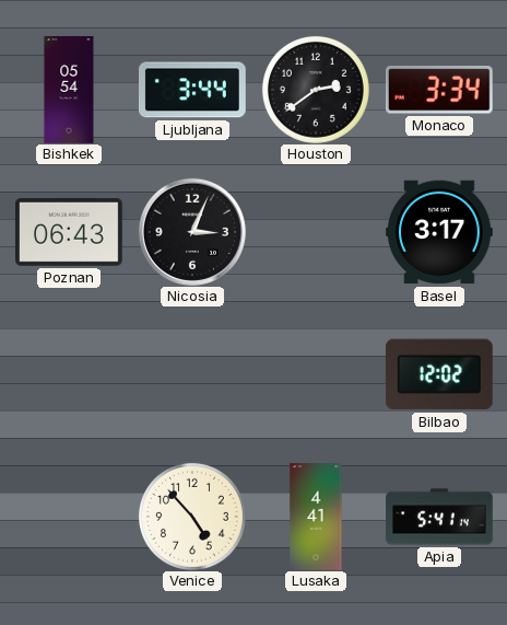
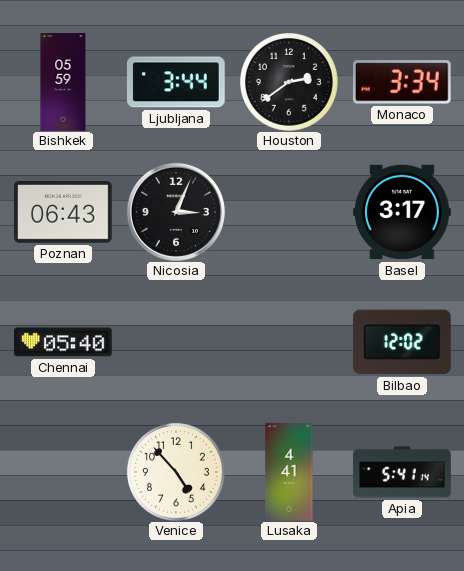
Bishkek: 05:54 -> 05:59 (63, 82)
Chennai: none -> 05:40 (64, 342)
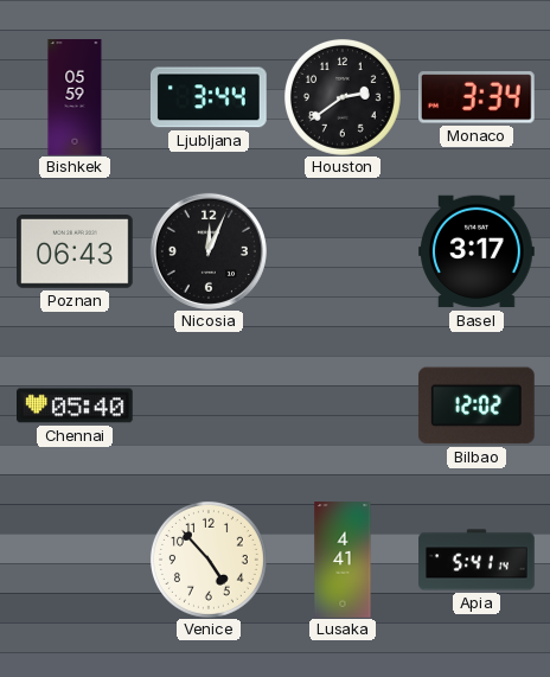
Nicosia: 3:04 -> 12:04 (209, 251)
